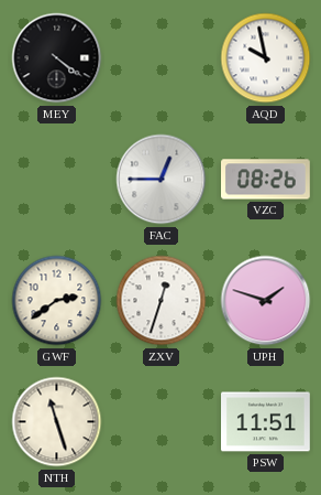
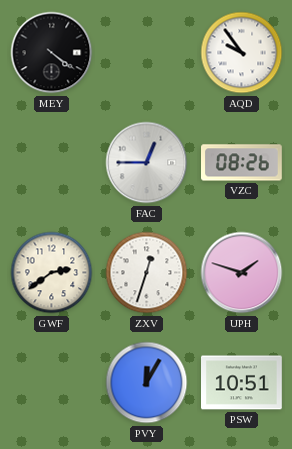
AQD: 9:58 -> 9:54 (242, 53)
NTH: 11:27 -> none (57, 422)
PVY: none -> 12:05 (147, 383)
PSW: 11:51 -> 10:51 (242, 383)
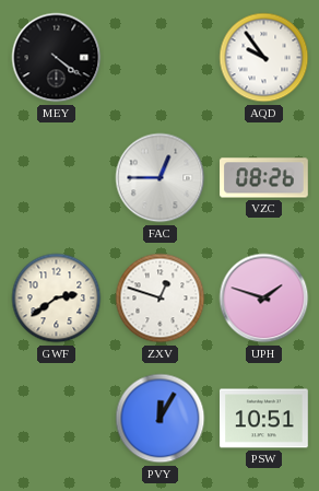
ZXV: 12:33 -> 12:48 (161, 299)
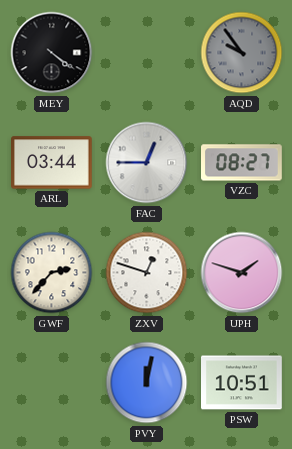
AQD dial: white -> grey (242, 53)
ARL: none -> 03:44 (52, 163)
VZC: 08:26 -> 08:27 (242, 163)
GWF: 2:39 -> 2:37 (52, 273)
PVY: 12:05 -> 12:02 (147, 383)
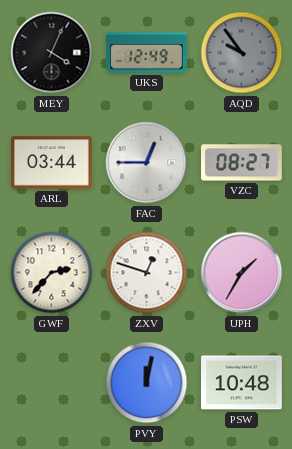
MEY: 4:21 -> 4:04 (52, 53)
UKS: none -> 12:49 (147, 53)
UPH: 1:48 -> 1:35 (242, 273)
PSW: 10:51 -> 10:48 (242, 383)
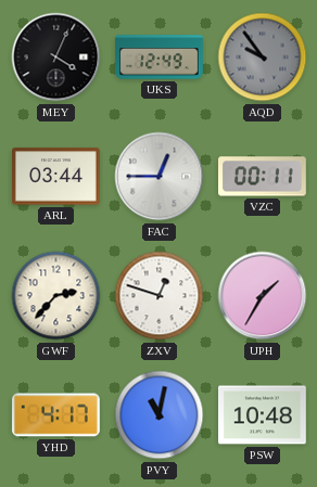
VZC: 08:27 -> 00:11 (263, 177)
YHD: none -> 4:17 (56, 415)
PVY: 12:02 -> 11:02 (160, 415)
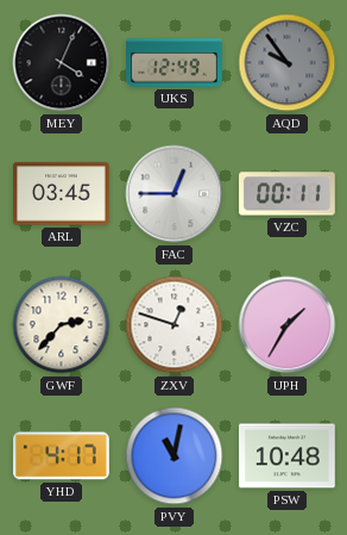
ARL: 03:44 -> 03:45 (62, 194)
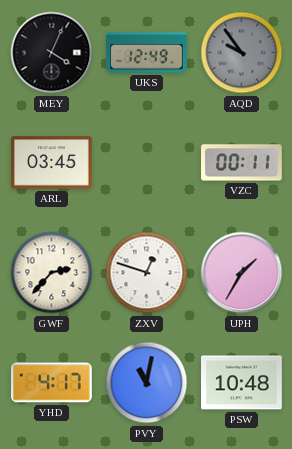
FAC: 12:45 -> none (175, 194)
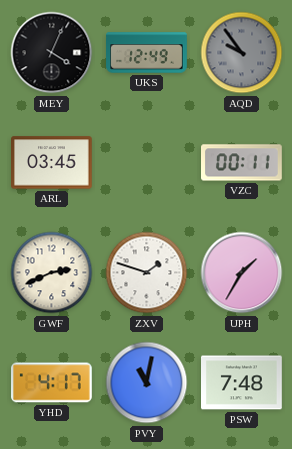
GWF: 2:37 -> 2:41 (52, 273)
ZXV: 12:48 -> 1:48 (147, 273)
PSW: 10:48 -> 7:48 (242, 383)
